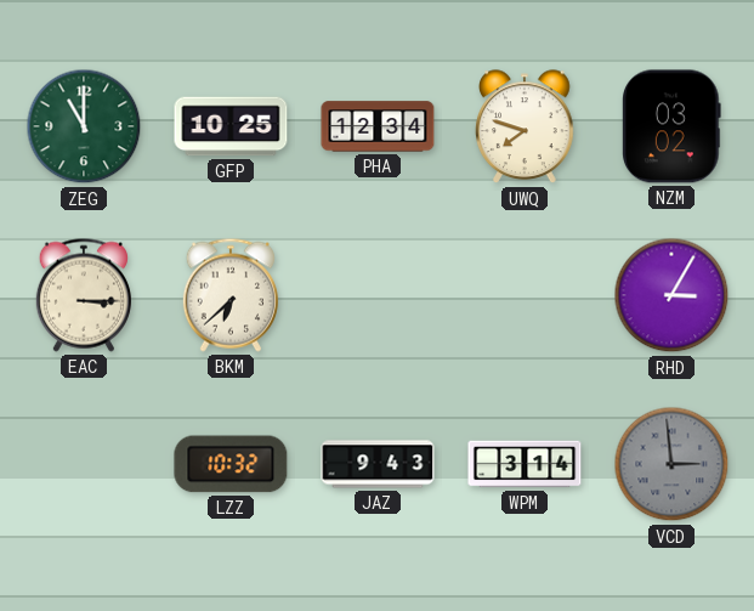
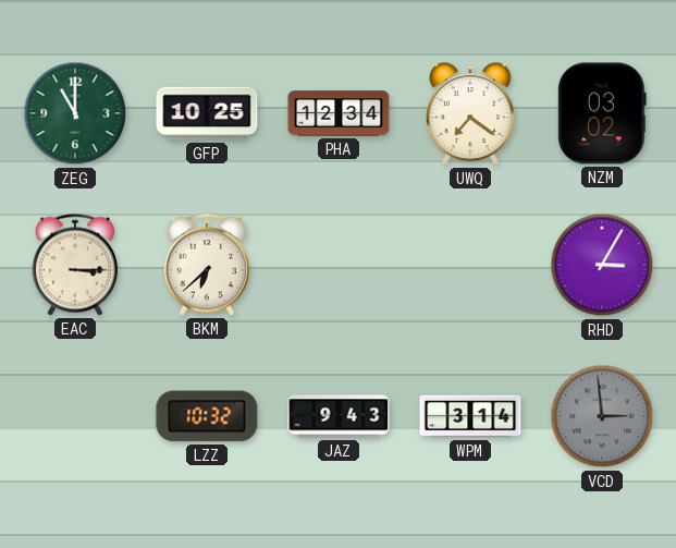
UWQ: 7:48 -> 7:21 (470, 114)
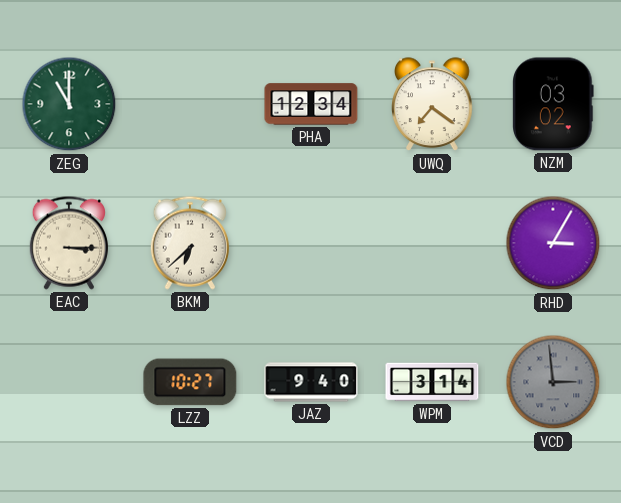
GFP: 10:25 -> none (207, 113)
LZZ: 10:32 -> 10:27 (190, 382)
JAZ: 9:43 -> 9:40 (311, 382)
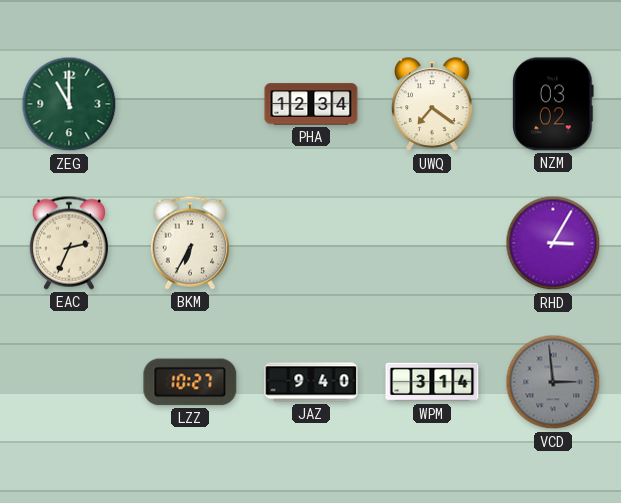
EAC: 3:15 -> 2:34 (69, 243)
BKM: 6:38 -> 6:35 (190, 243)
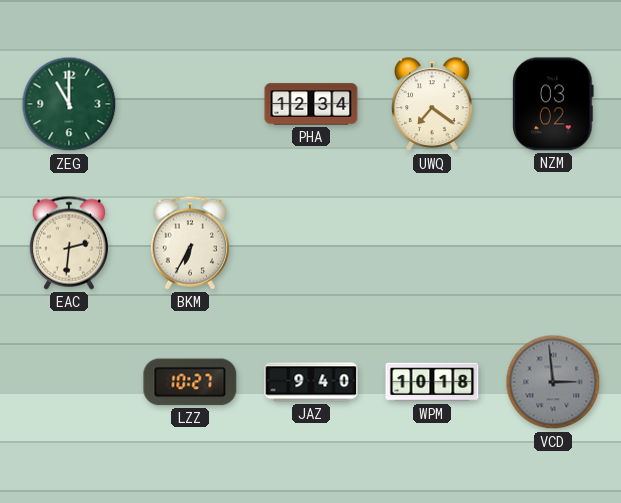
EAC: 2:34 -> 2:31 (69, 243)
RHD: 3:05 -> none (553, 243)
WPM: 3:14 -> 10:18 (432, 382)
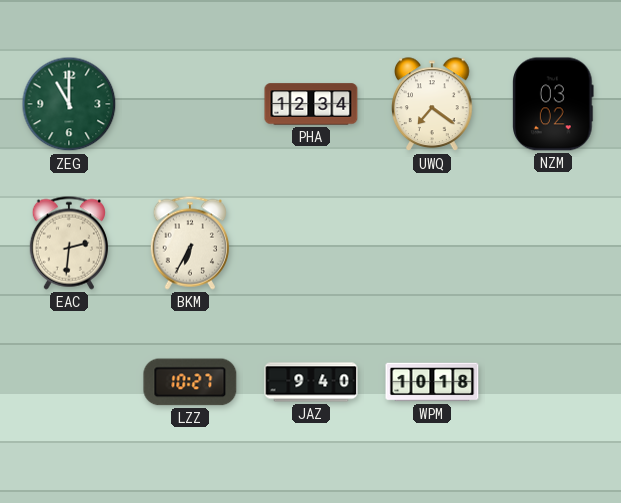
VCD: 2:59 -> none (553, 382)
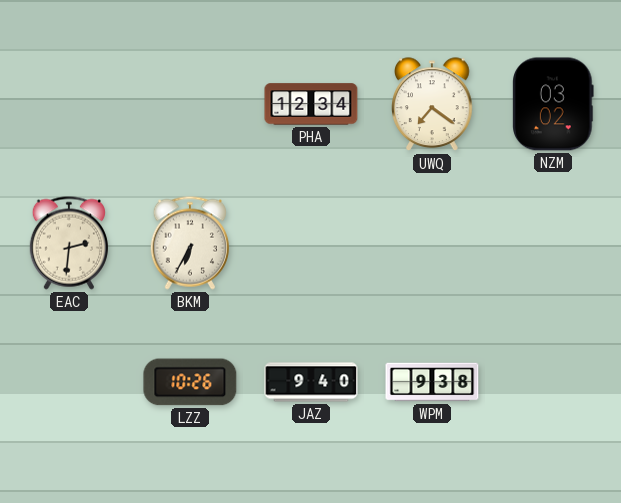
ZEG: 11:00 -> none (69, 104)
LZZ: 10:27 -> 10:26 (190, 382)
WPM: 10:18 -> 9:38 (432, 382)
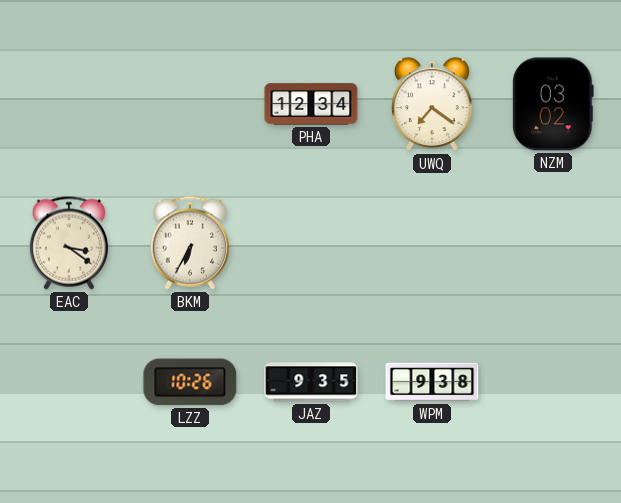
EAC: 2:31 -> 3:21 (69, 243)
JAZ: 9:40 -> 9:35 (311, 382)
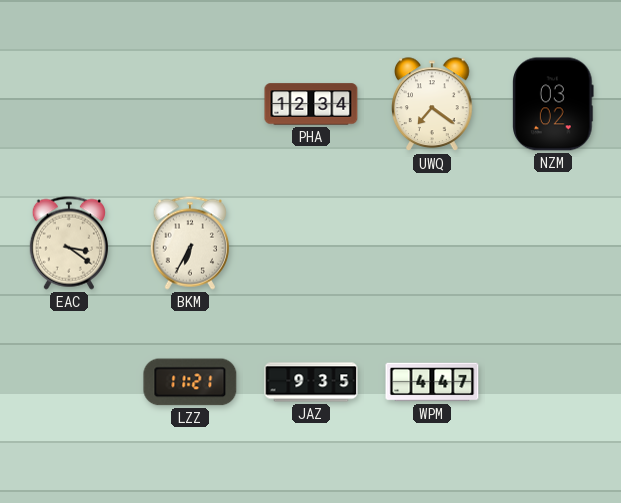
LZZ: 10:26 -> 11:21 (190, 382)
WPM: 9:38 -> 4:47 (432, 382)
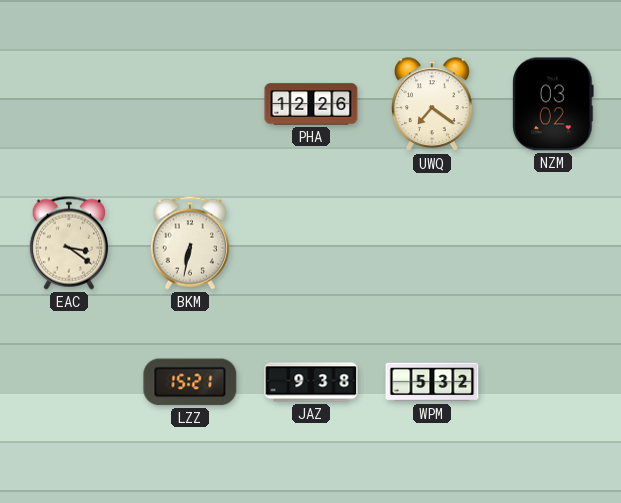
PHA: 12:34 -> 12:26 (311, 104)
BKM: 6:35 -> 6:32 (190, 243)
LZZ: 11:21 -> 15:21 (190, 382)
JAZ: 9:35 -> 9:38 (311, 382)
WPM: 4:47 -> 5:32 (432, 382)
